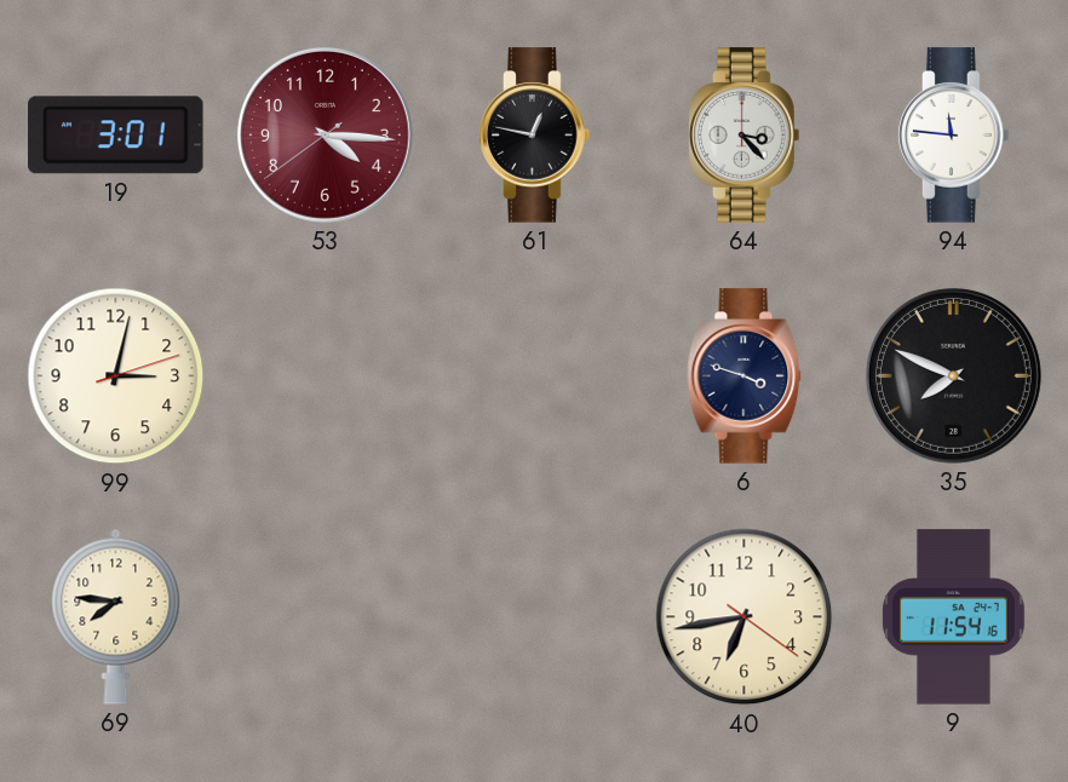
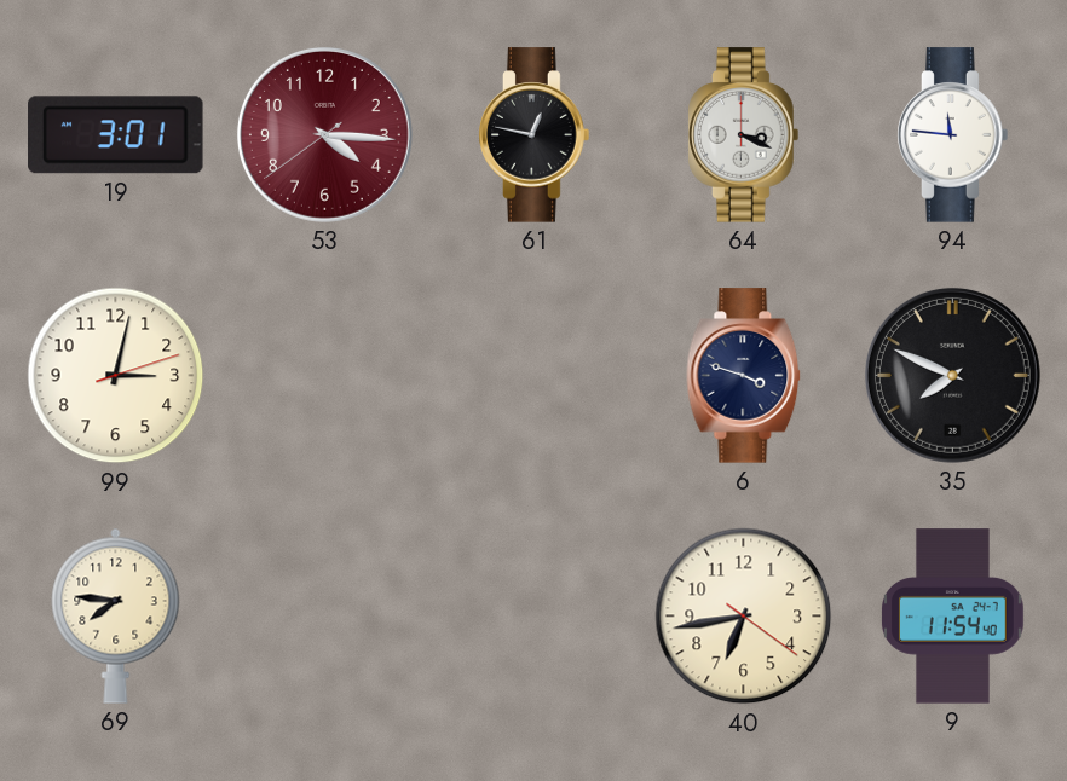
64: 3:23 -> 3:19 (744, 135)
9: 11:54:16 -> 11:54:40 (953, 617)
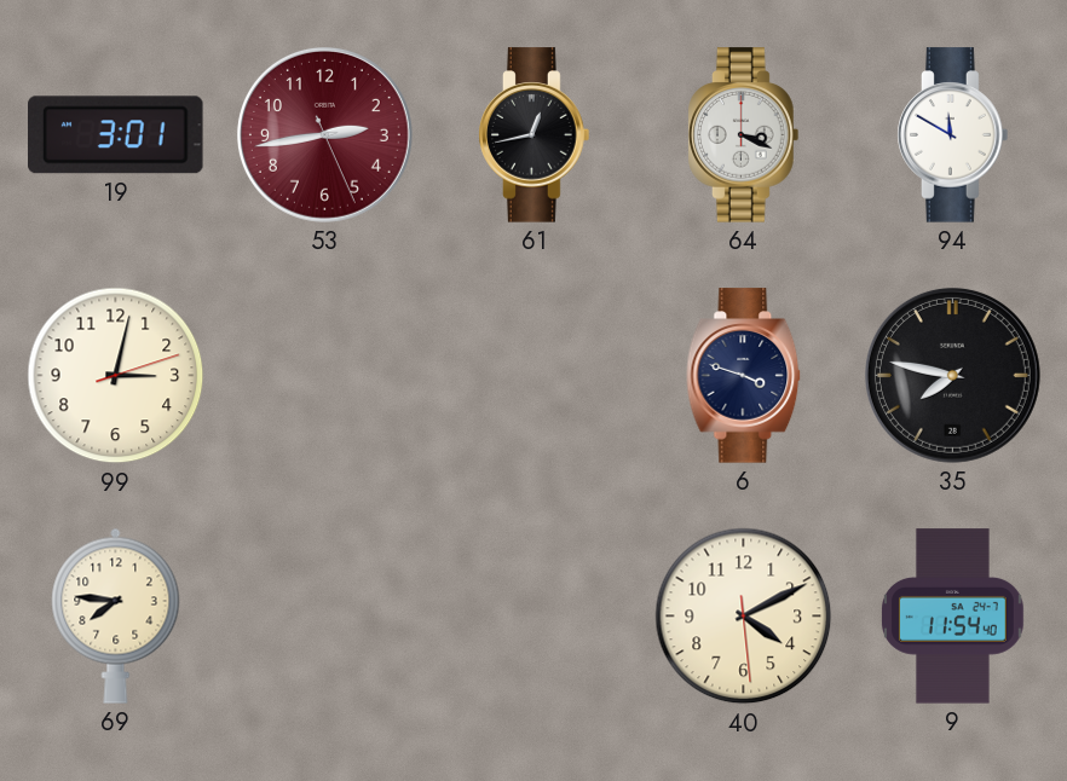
53: 4:15 -> 2:43 (324, 134)
61: 12:47 -> 12:43 (535, 135)
94: 11:46 -> 11:50 (953, 135)
35: 7:49 -> 7:47 (952, 375)
40: 6:43 -> 4:10 (744, 617)
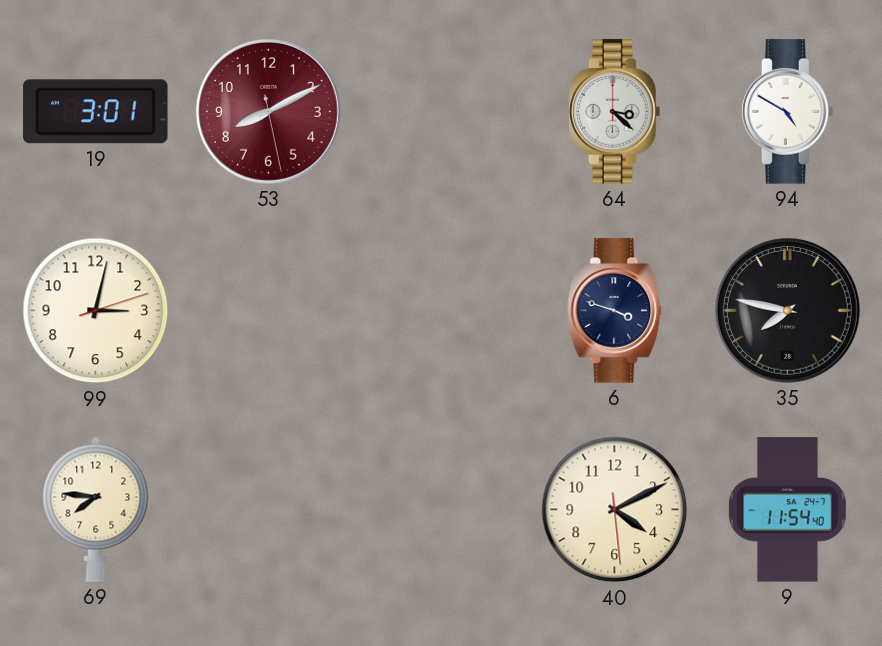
53: 2:43 -> 8:10 (268, 111)
61: 12:43 -> none (535, 135)
64: 3:19 -> 3:22 (615, 112)
94: 11:50 -> 4:50 (788, 112)
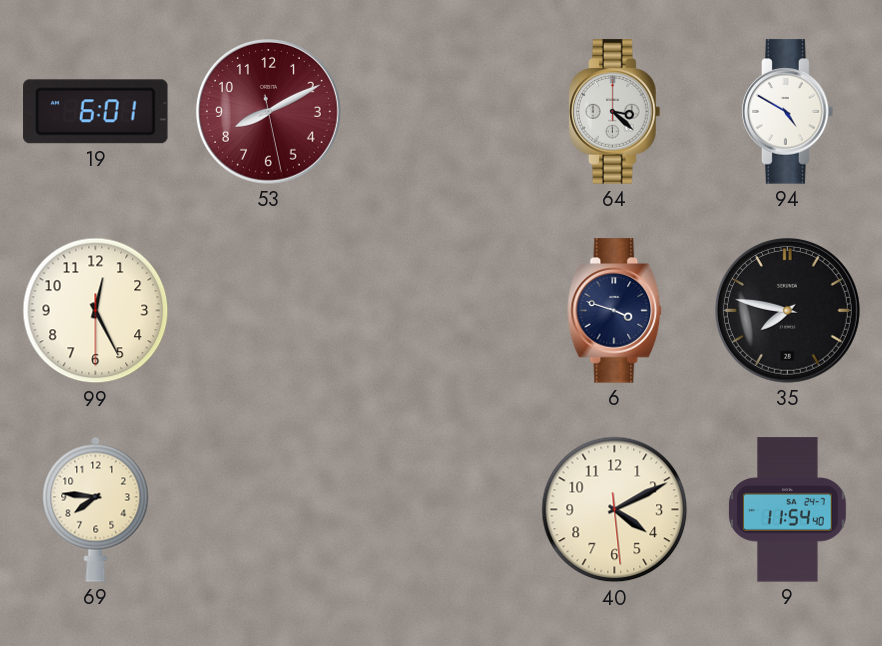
19: 3:01 -> 6:01 (96, 112)
99: 3:02 -> 12:25 (96, 311)
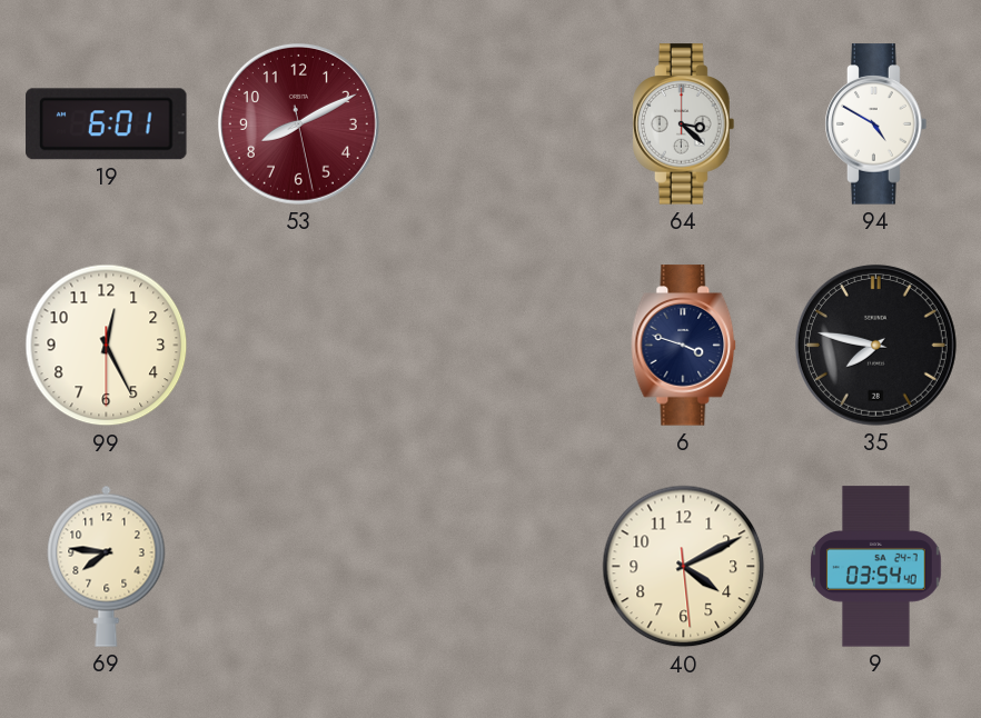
9: 11:54 -> 03:54 (876, 567)
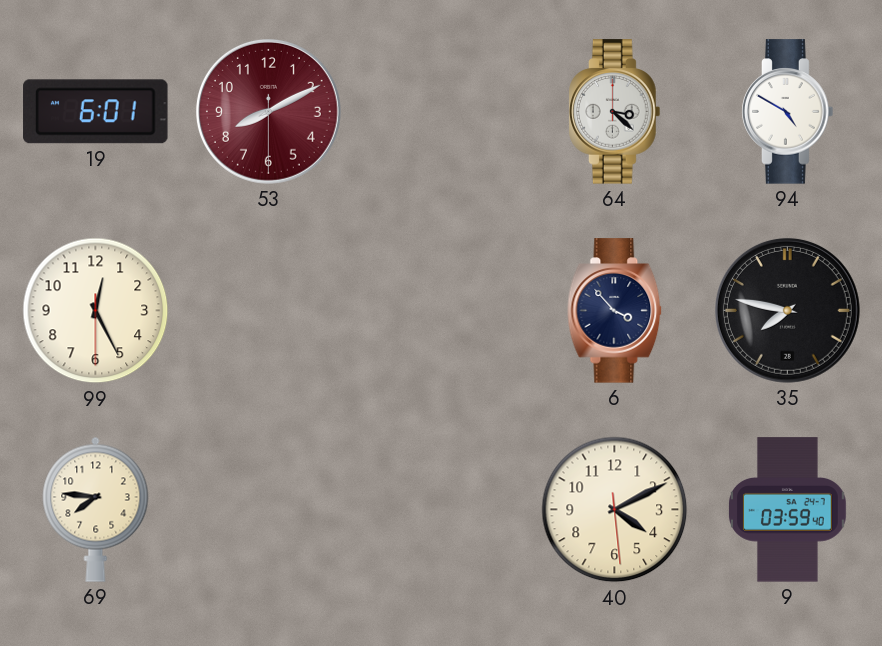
53: 8:10:28 -> 8:10:30 (268, 111)
6: 3:48 -> 3:53 (615, 311)
9: 03:54 -> 03:59 (788, 510)
